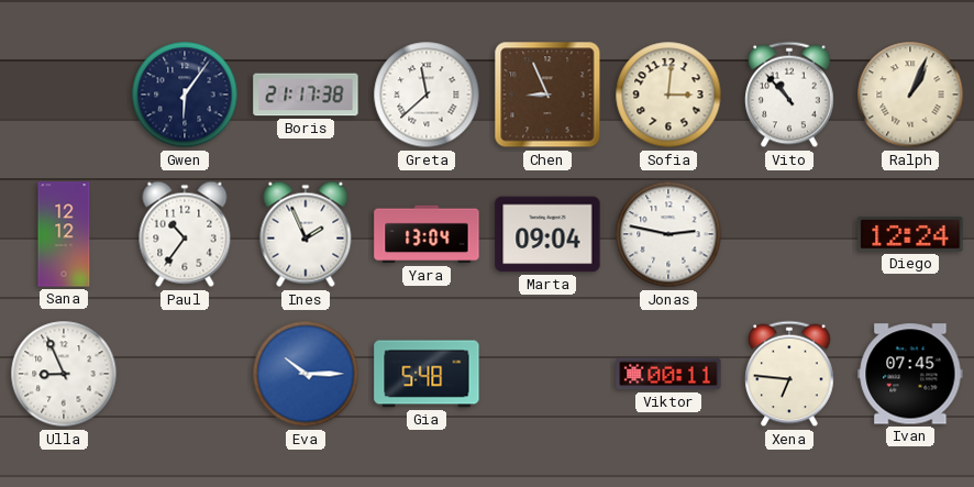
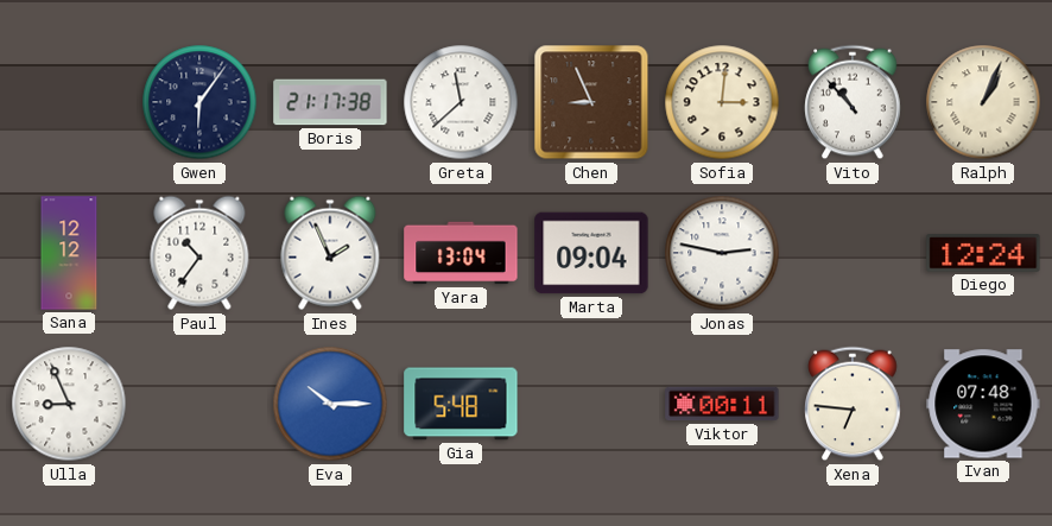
Ivan: 07:45 -> 07:48 (983, 404)
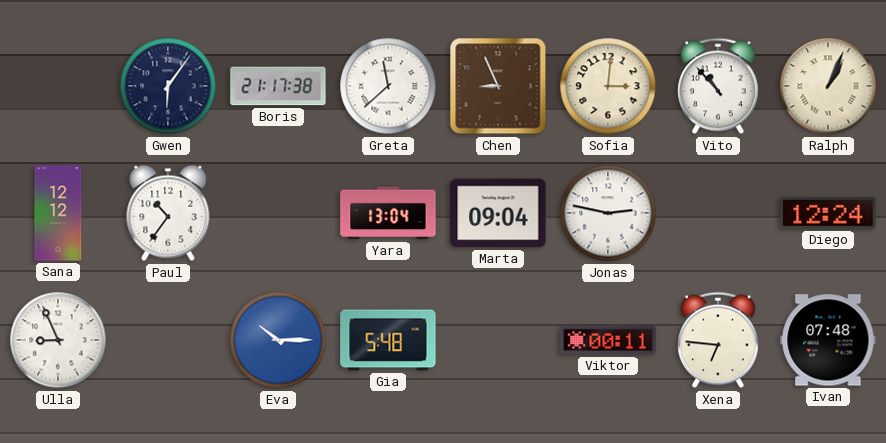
Ines: 1:56 -> none (330, 253)
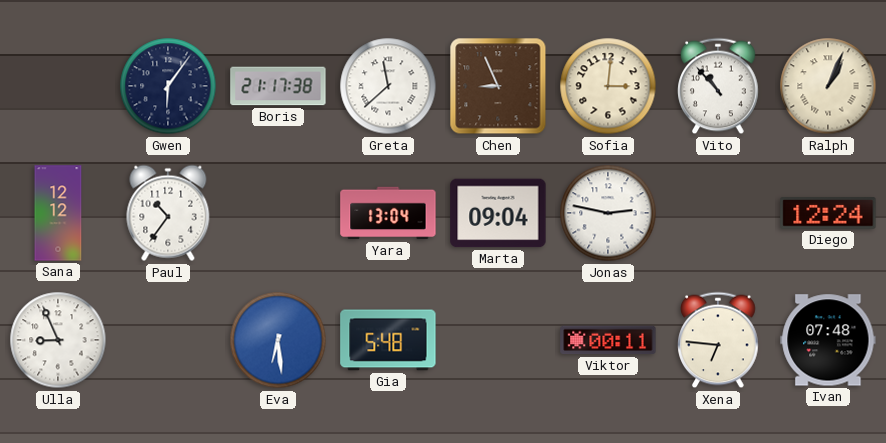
Eva: 10:15 -> 6:29 (278, 340)
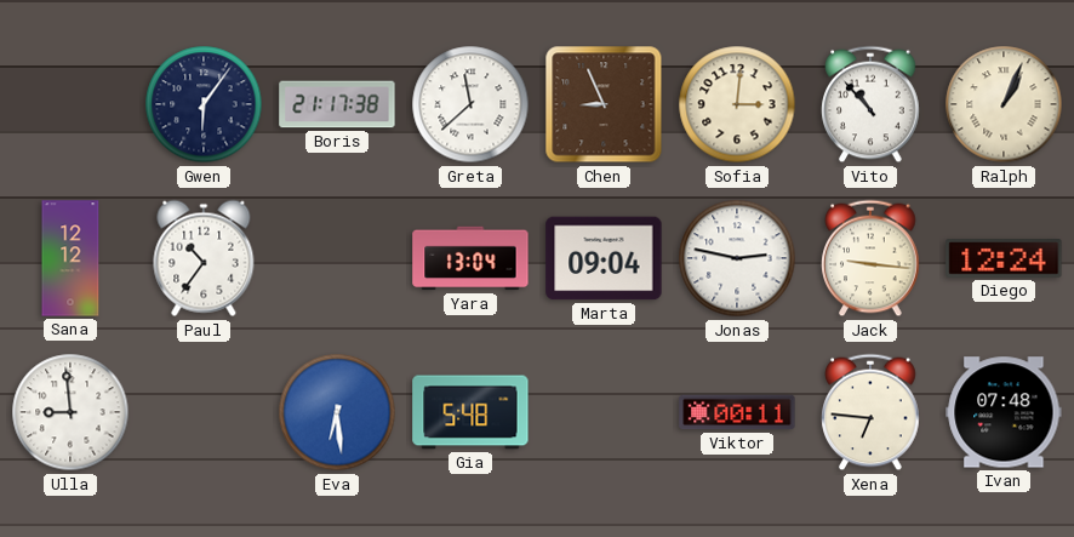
Jack: none -> 9:16 (870, 258)
Ulla: 8:56 -> 8:59 (70, 412)
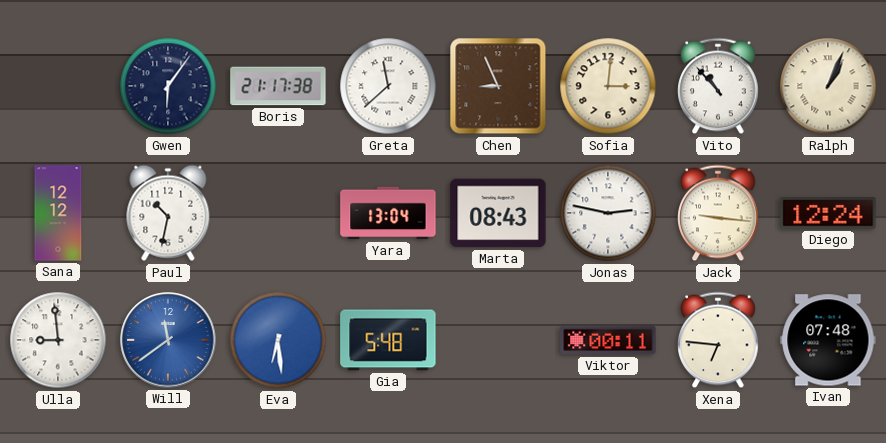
Paul: 10:36 -> 10:32 (168, 213)
Marta: 09:04 -> 08:43 (498, 213)
Will: none -> 11:39 (168, 340)
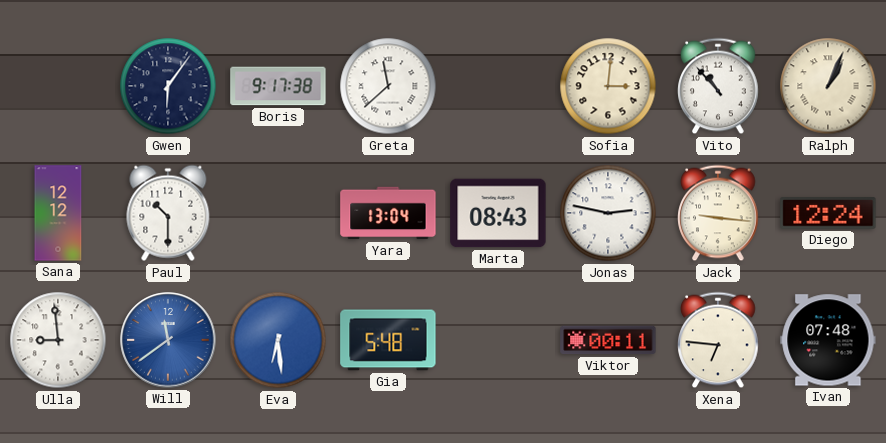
Boris: 21:17 -> 9:17 (278, 86)
Chen: 8:56 -> none (498, 86)
Paul: 10:32 -> 10:30 (168, 213)
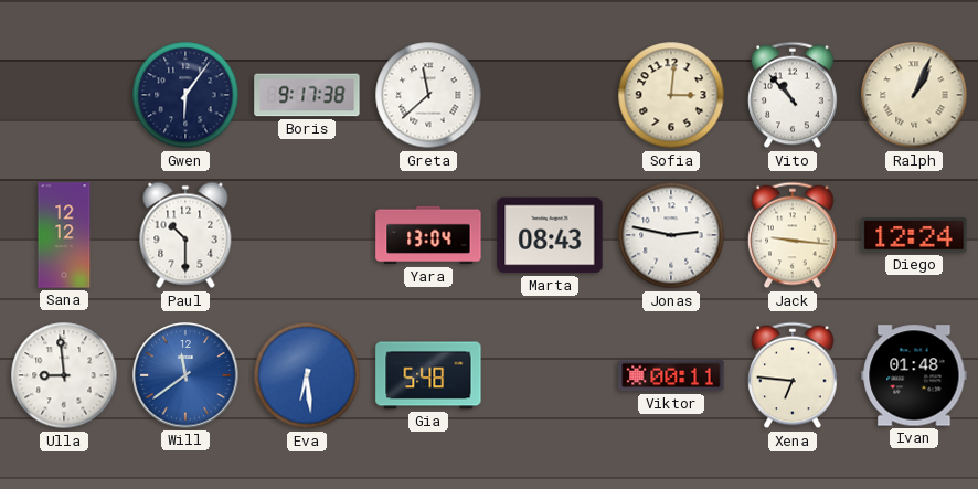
Ivan: 07:48 -> 01:48 (914, 375)
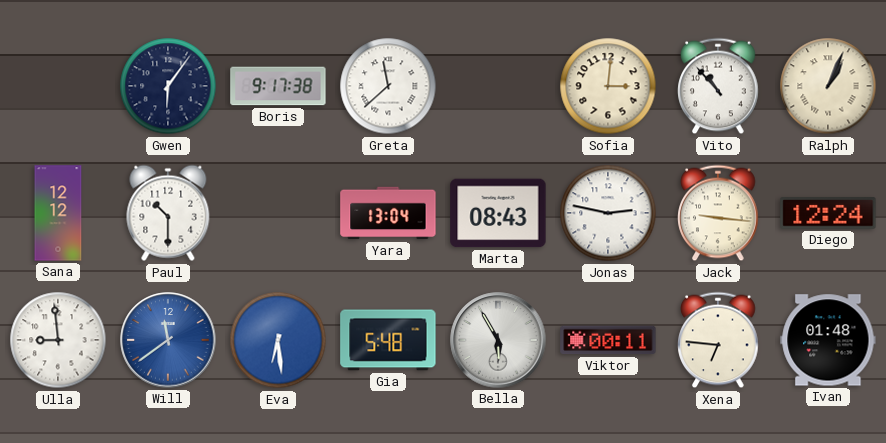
Bella: none -> 5:55 (498, 340)
